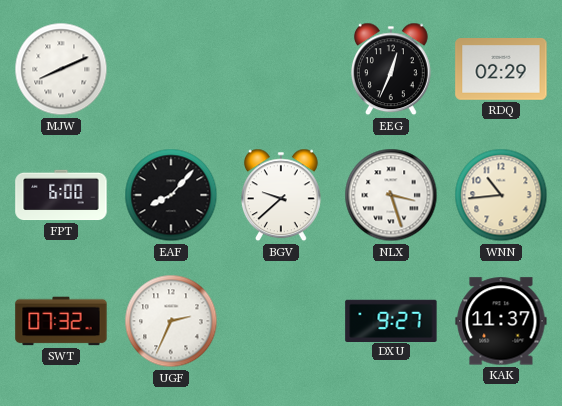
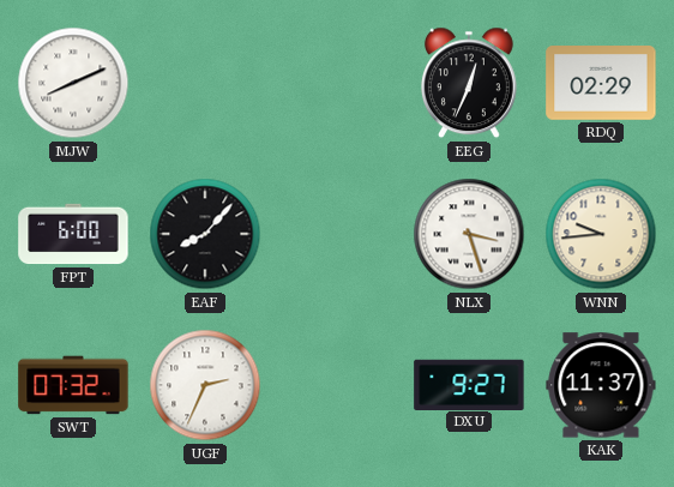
BGV: 9:38 -> none (281, 195)
WNN: 10:44 -> 9:44 (601, 234)
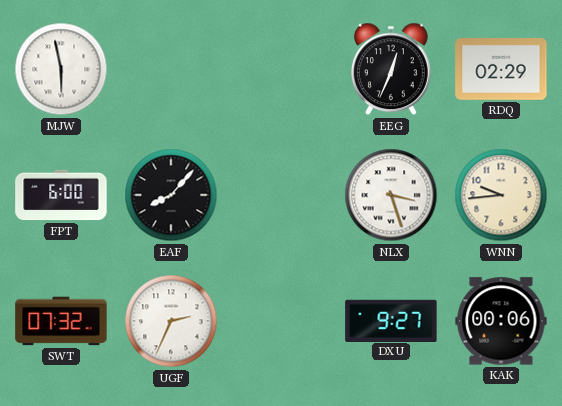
MJW: 8:11 -> 5:58 (61, 69)
KAK: 11:37 -> 00:06 (501, 321)
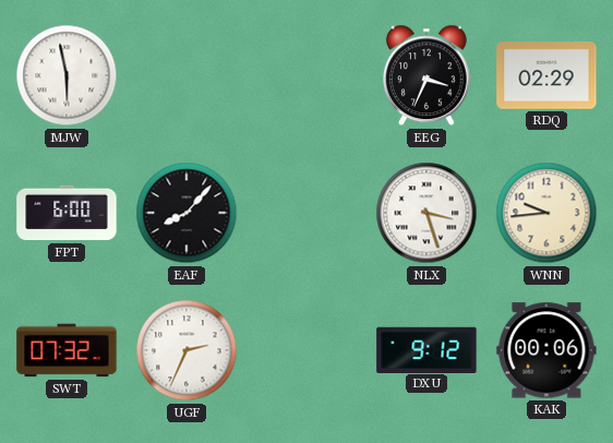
EEG: 12:34 -> 3:34 (426, 75)
DXU: 9:27 -> 9:12 (426, 349)
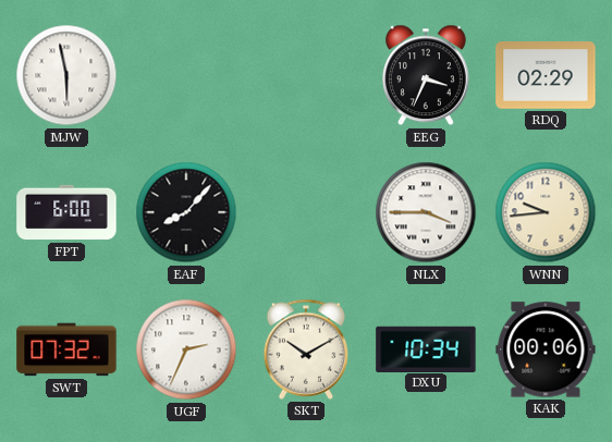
NLX: 3:27 -> 3:45 (426, 212)
SKT: none -> 10:10 (306, 349)
DXU: 9:12 -> 10:34 (426, 348)
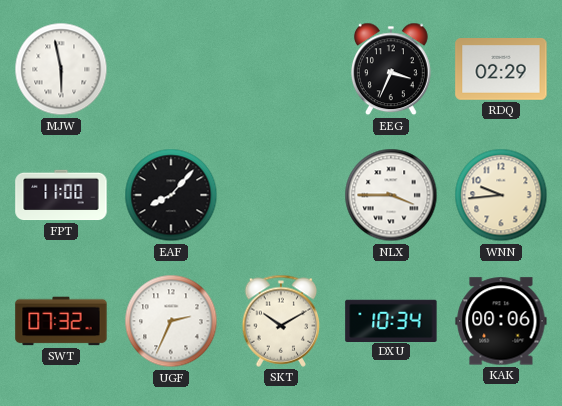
FPT: 6:00 -> 11:00 (61, 195)
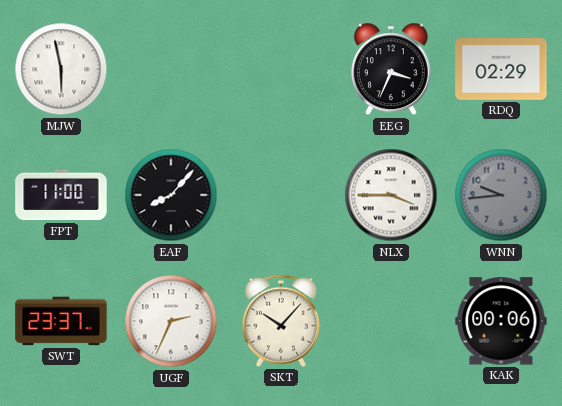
WNN dial: cream -> grey (501, 195)
SWT: 07:32 -> 23:37 (61, 321)
SKT: 10:10 -> 10:07 (281, 321)
DXU: 10:34 -> none (391, 320)
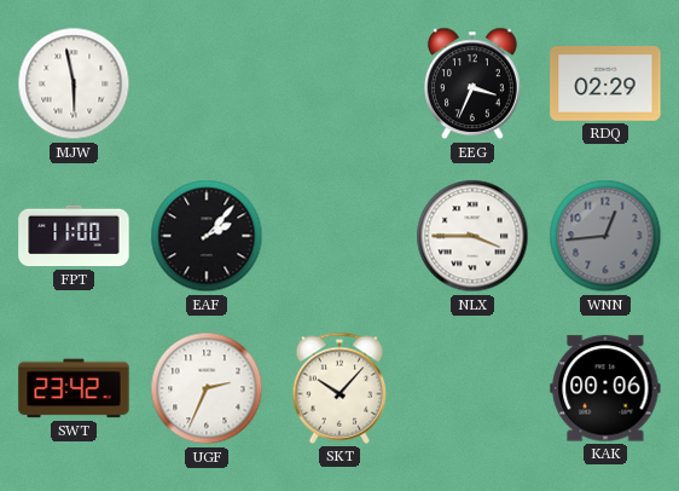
EAF: 8:07 -> 2:07 (207, 236)
WNN: 9:44 -> 12:44 (605, 236)
SWT: 23:37 -> 23:42 (74, 388)
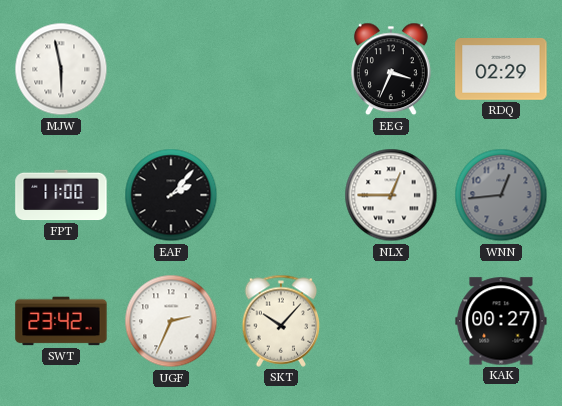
NLX: 3:45 -> 12:45 (391, 195)
KAK: 00:06 -> 00:27 (501, 321)
